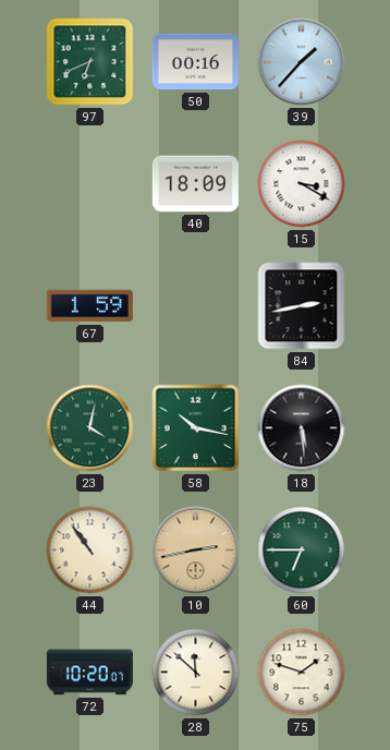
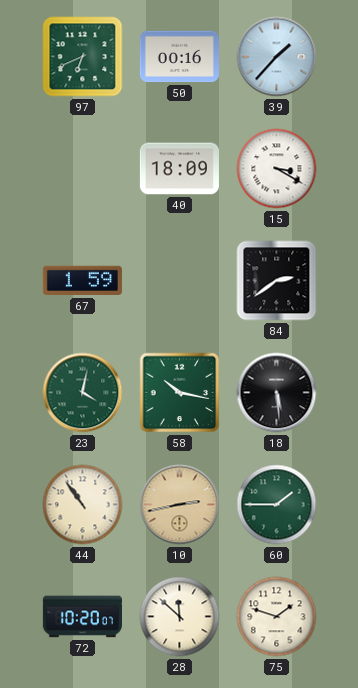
84: 2:43 -> 2:39 (277, 281)
60: 6:45 -> 1:45 (277, 505)
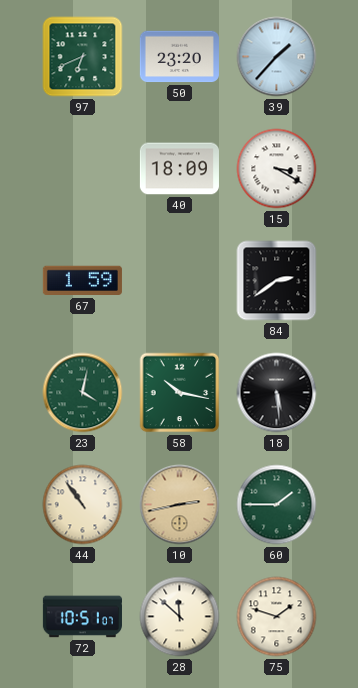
50: 00:16 -> 23:20 (179, 57)
72: 10:20 -> 10:51 (82, 617)
